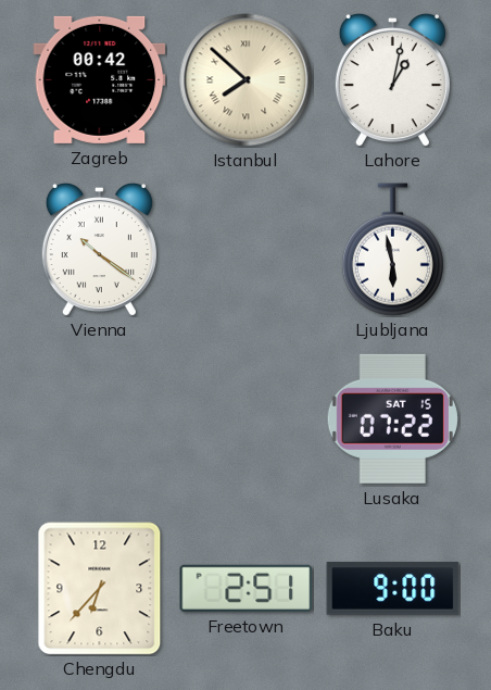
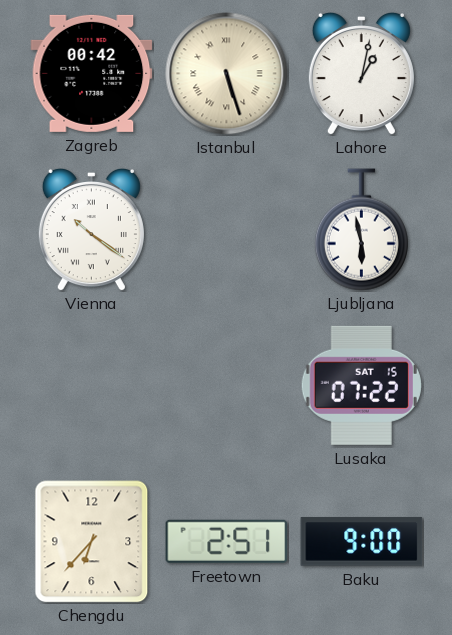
Istanbul: 7:52 -> 5:27 (227, 74)
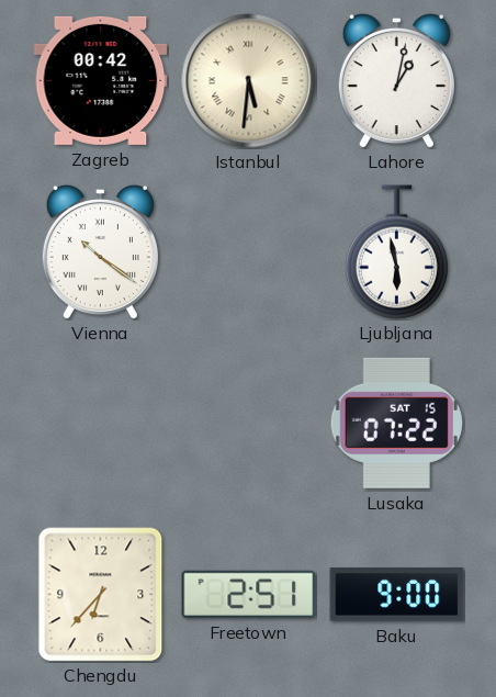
Istanbul: 5:27 -> 5:31 (249, 81)
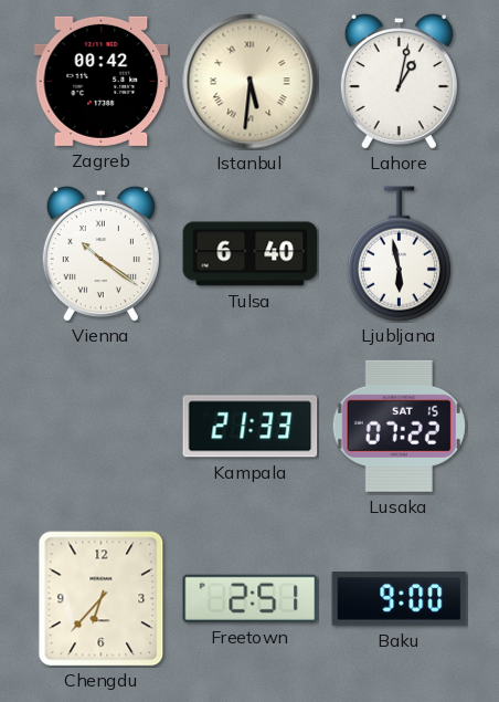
Tulsa: none -> 6:40 (251, 254)
Kampala: none -> 21:33 (251, 427)
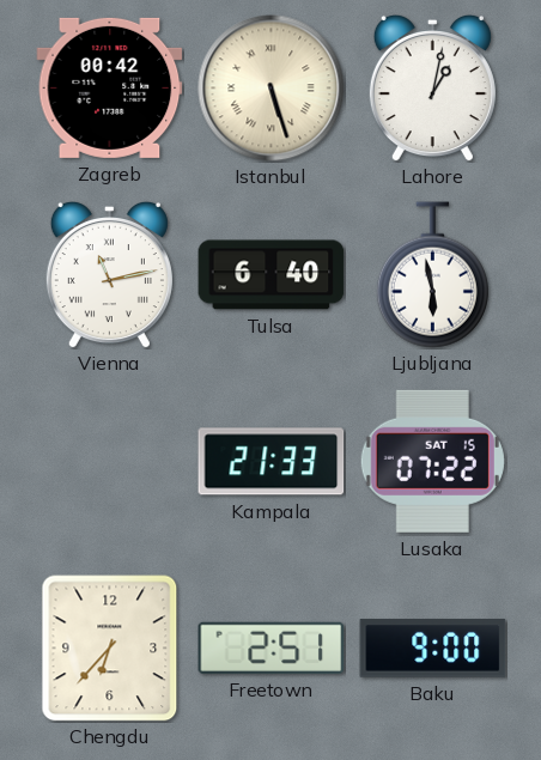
Istanbul: 5:31 -> 5:27 (272, 89)
Vienna: 10:21 -> 11:13 (109, 274)
